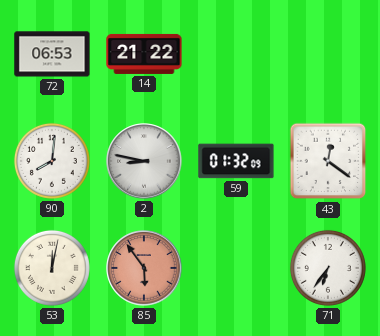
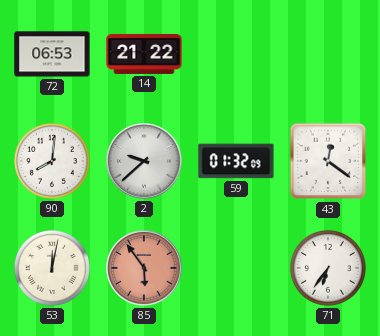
2: 8:47 -> 9:38 (144, 161)
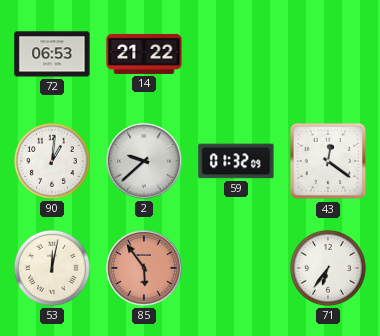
90: 8:01 -> 1:01 (52, 161)
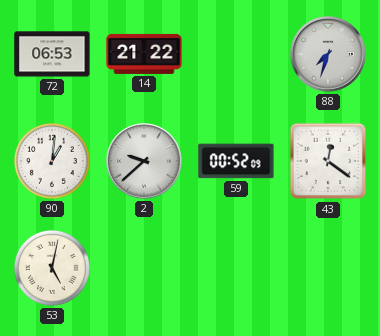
88: none -> 7:33 (328, 54)
59: 01:32 -> 00:52 (236, 161)
53: 12:02 -> 5:02 (52, 268)
85: 5:54 -> none (144, 268)
71: 6:36 -> none (328, 268)
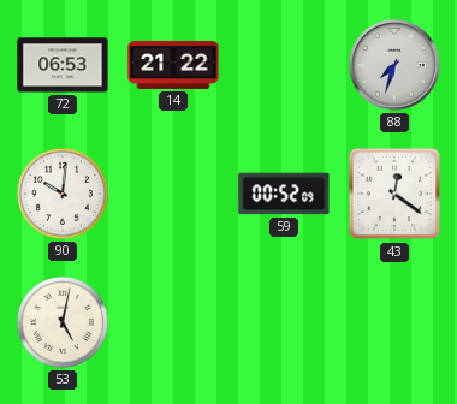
90: 1:01 -> 10:01 (63, 194)
2: 9:38 -> none (144, 161)
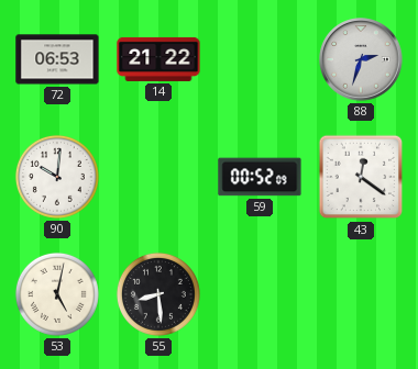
88: 7:33 -> 2:33 (361, 59)
55: none -> 8:29 (158, 294)
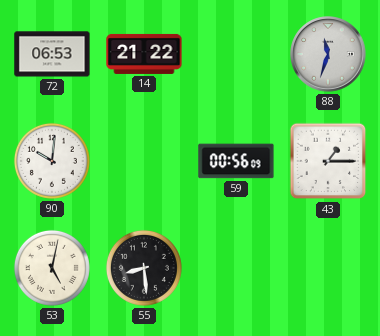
88: 2:33 -> 11:33 (328, 54)
59: 00:52 -> 00:56 (236, 161)
43: 12:21 -> 1:15 (328, 161)
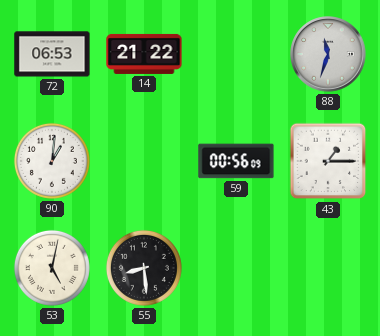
90: 10:01 -> 1:01 (52, 161)
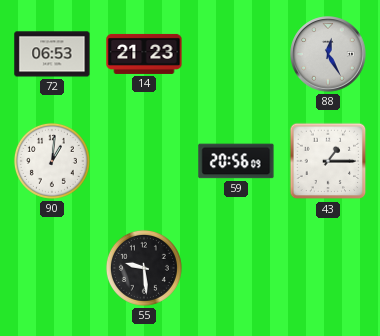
14: 21:22 -> 21:23 (144, 54)
88: 11:33 -> 12:25 (328, 54)
59: 00:56 -> 20:56 (236, 161)
53: 5:02 -> none (52, 268)
55: 8:29 -> 9:29 (144, 268)
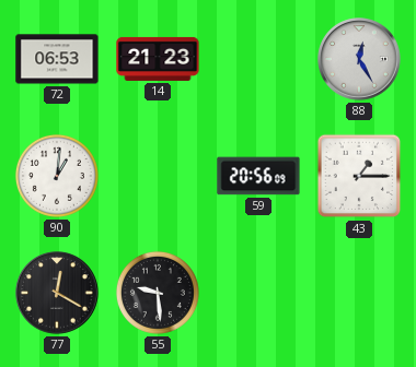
77: none -> 12:20 (57, 293)
